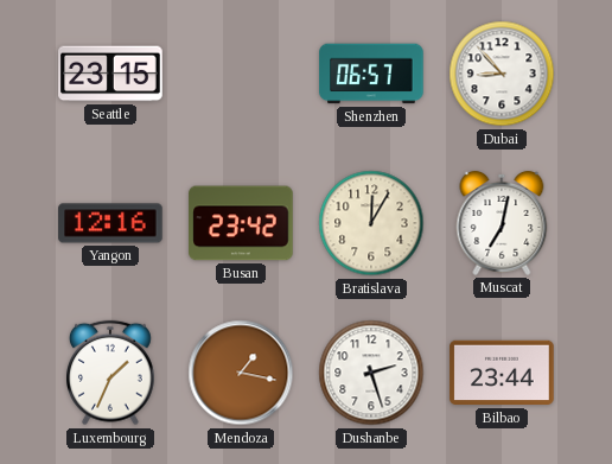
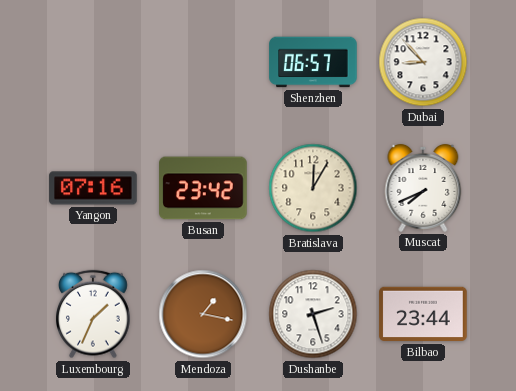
Seattle: 23:15 -> none (110, 74)
Yangon: 12:16 -> 07:16 (93, 188)
Muscat: 7:02 -> 7:41 (423, 188)
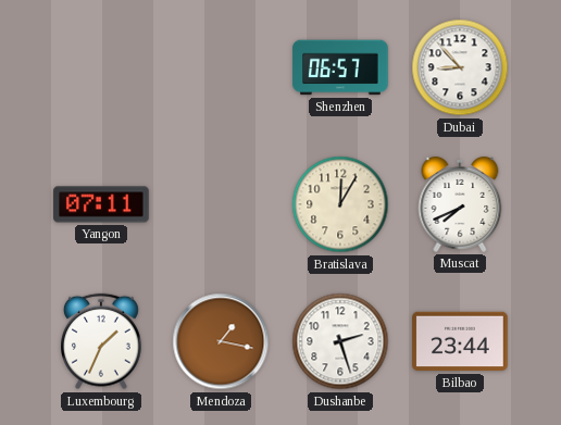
Yangon: 07:16 -> 07:11 (101, 204)
Busan: 23:42 -> none (203, 188)
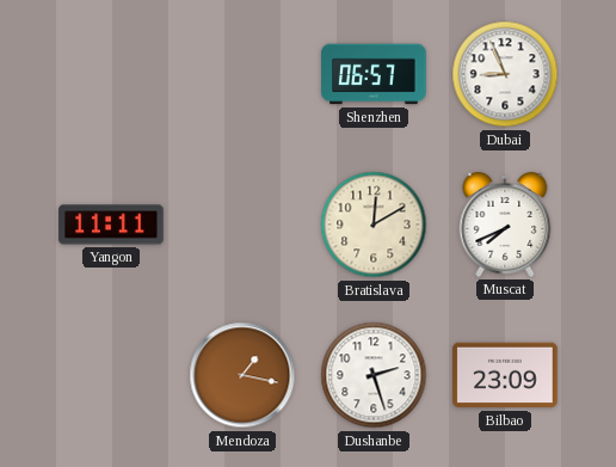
Dubai: 8:53 -> 8:56 (505, 74)
Yangon: 07:11 -> 11:11 (111, 225)
Bratislava: 12:05 -> 12:10 (374, 225)
Luxembourg: 1:34 -> none (102, 341)
Bilbao: 23:44 -> 23:09 (505, 375)
